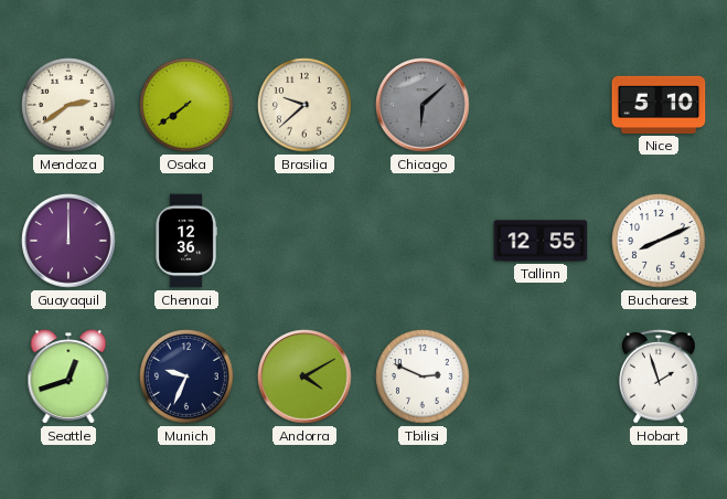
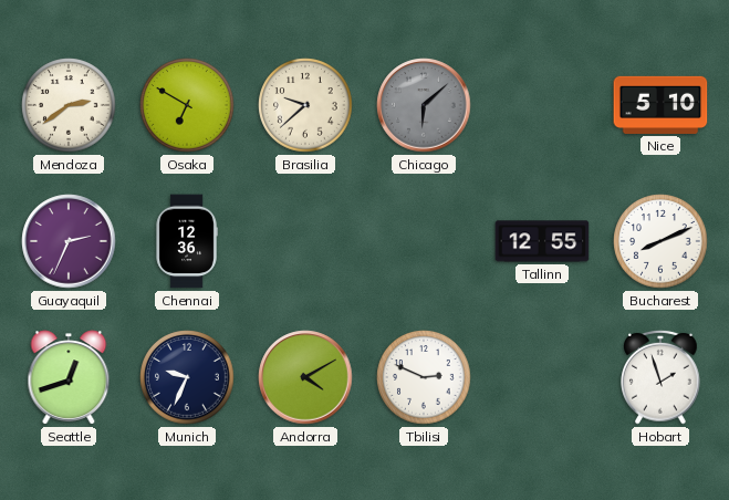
Osaka: 7:39 -> 6:50 (187, 105)
Guayaquil: 12:00 -> 2:34 (69, 241)
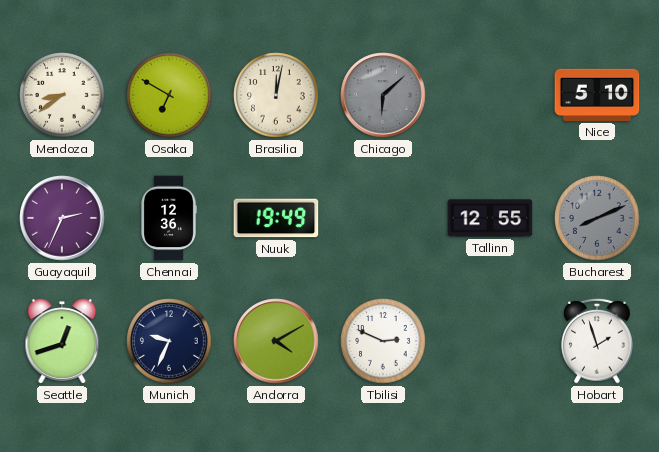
Mendoza: 2:39 -> 8:39 (62, 95)
Brasilia: 9:38 -> 12:02 (276, 95)
Nuuk: none -> 19:49 (276, 218)
Bucharest dial: white -> grey (597, 218)
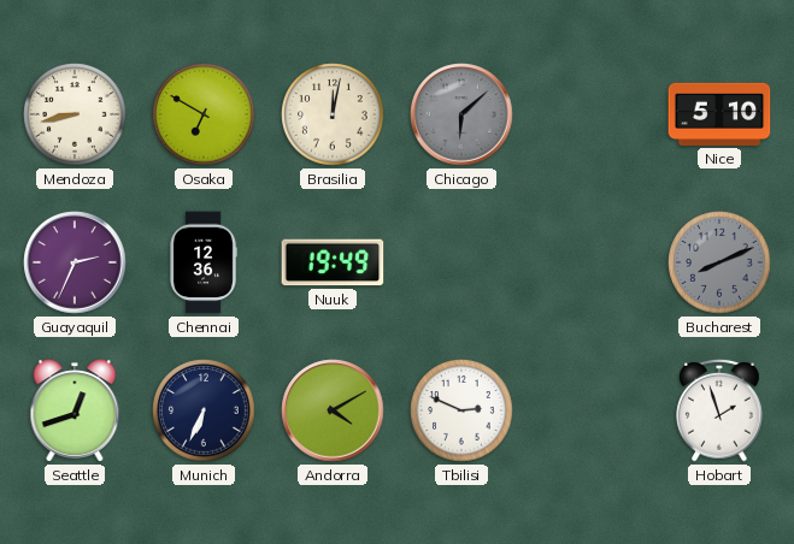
Mendoza: 8:39 -> 8:43 (75, 114)
Tallinn: 12:55 -> none (490, 218)
Munich: 9:34 -> 6:34 (204, 410)
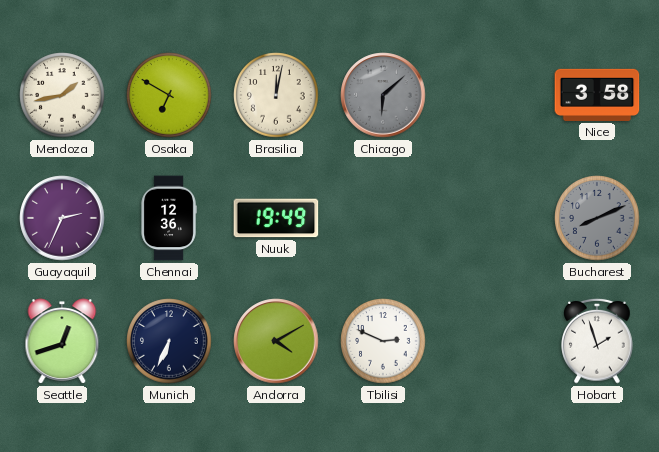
Mendoza: 8:43 -> 1:43 (62, 95)
Nice: 5:10 -> 3:58 (597, 95)
